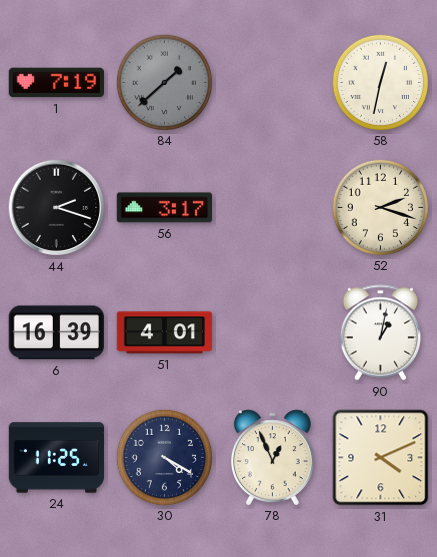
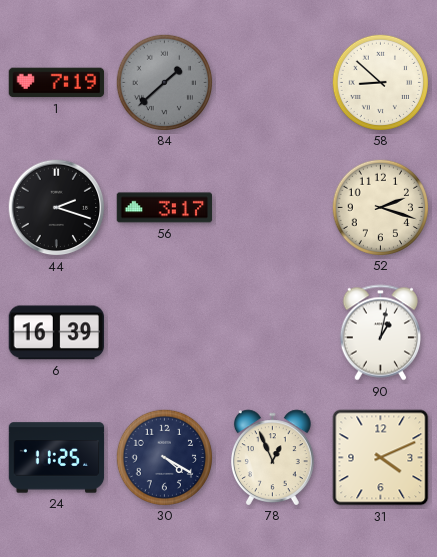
58: 12:32 -> 8:52 (380, 82)
51: 4:01 -> none (165, 333)
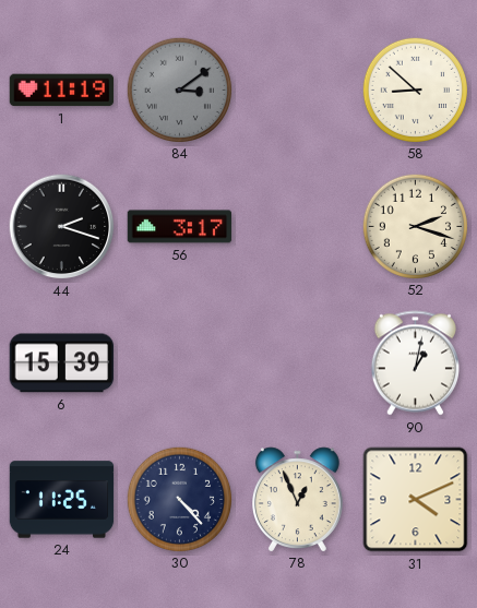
1: 7:19 -> 11:19 (62, 91)
84: 1:38 -> 3:09 (179, 90)
6: 16:39 -> 15:39 (61, 363)
30: 4:20 -> 4:23 (179, 499)
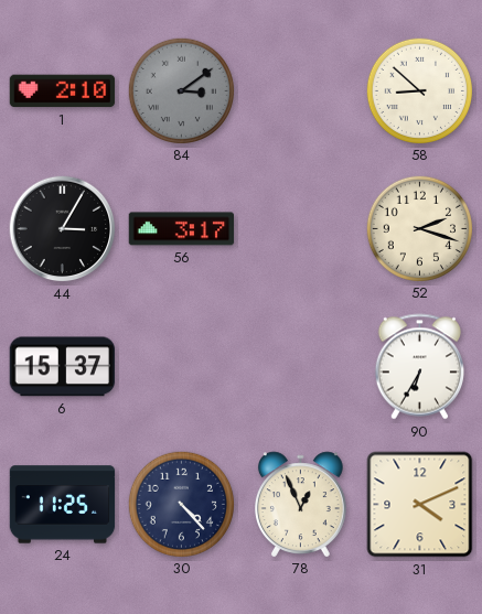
1: 11:19 -> 2:10 (63, 91)
44: 2:18 -> 3:05 (63, 229)
6: 15:39 -> 15:37 (62, 367)
90: 1:02 -> 6:35 (419, 367)
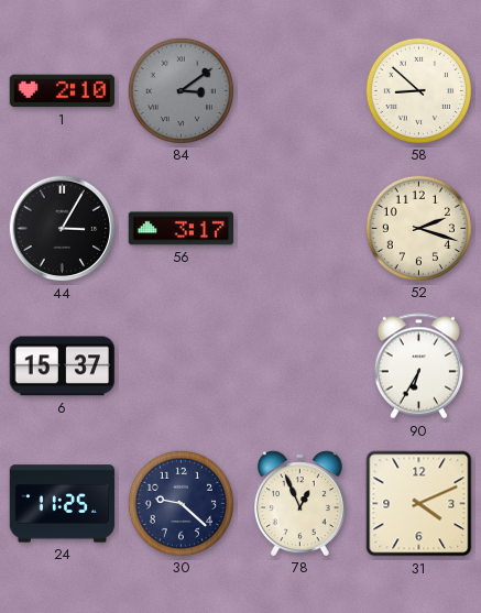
30: 4:23 -> 9:22 (181, 503)
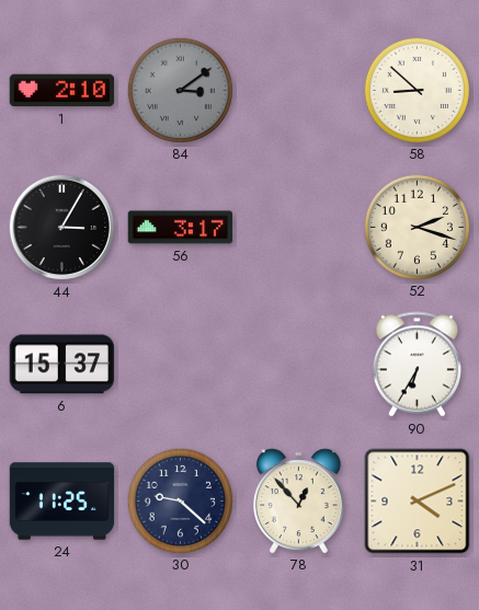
78: 12:56 -> 12:53 (298, 500)
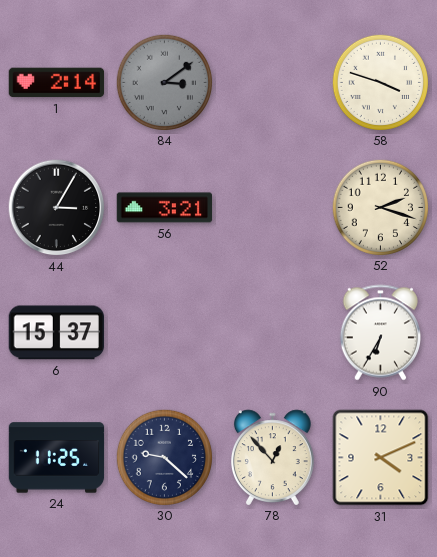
1: 2:10 -> 2:14 (57, 83)
58: 8:52 -> 3:48 (380, 82)
56: 3:17 -> 3:21 (165, 208)
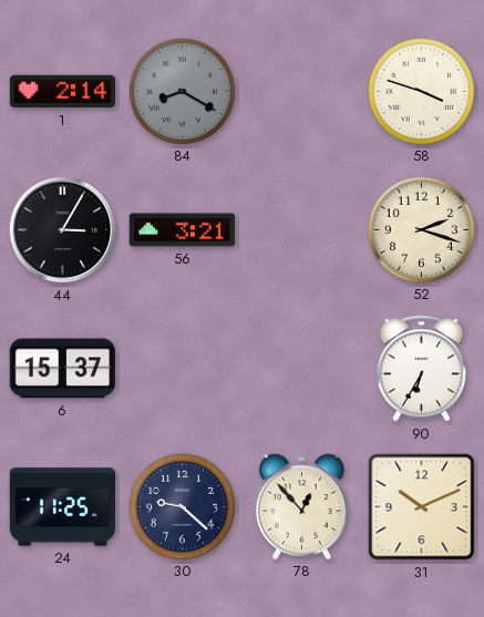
84: 3:09 -> 8:20 (182, 91)
31: 4:11 -> 10:11 (422, 507)
